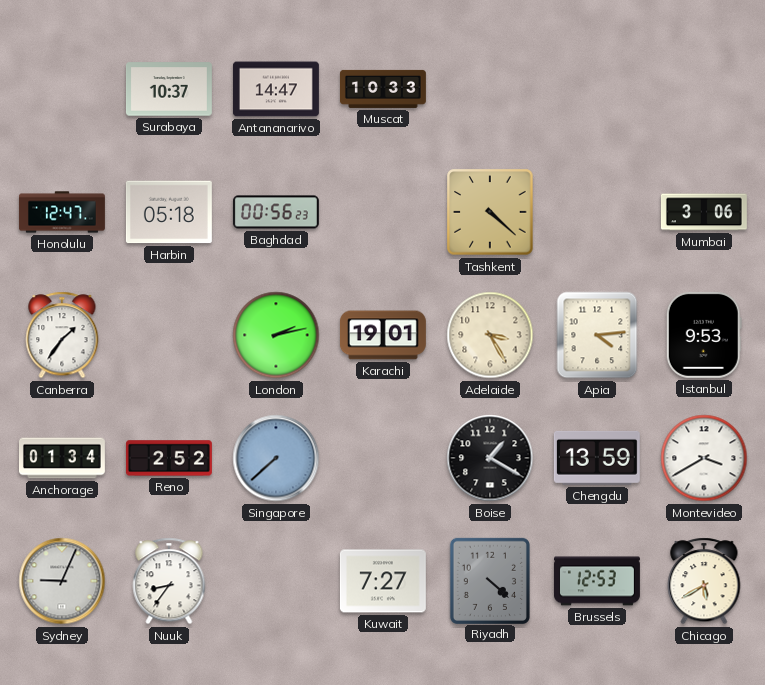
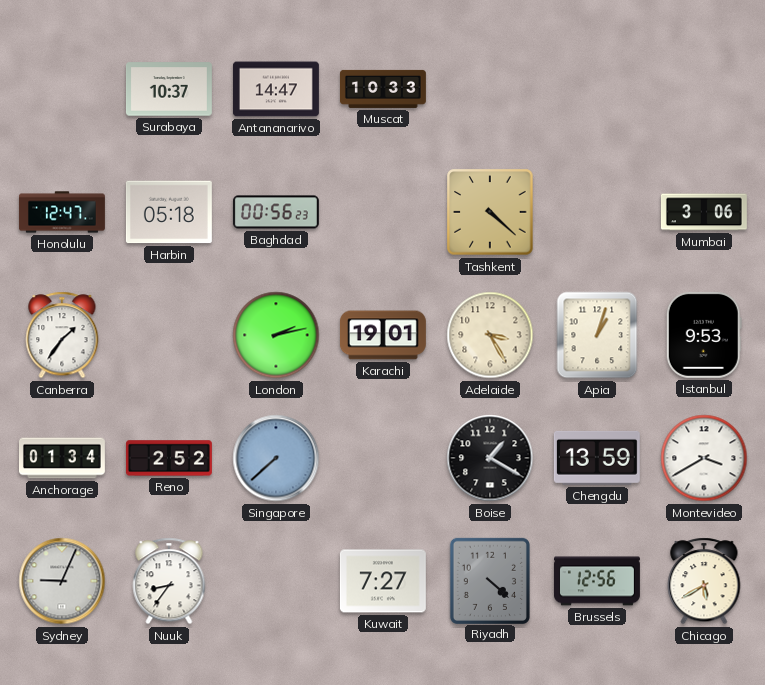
Apia: 4:14 -> 1:03 (597, 335)
Brussels: 12:53 -> 12:56 (597, 581)
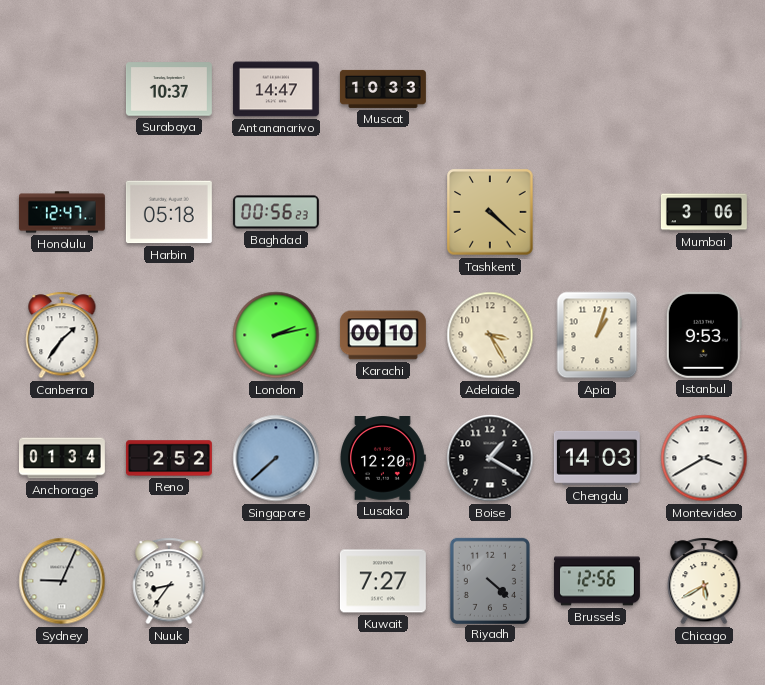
Karachi: 19:01 -> 00:10 (383, 335)
Lusaka: none -> 12:20 (383, 459)
Chengdu: 13:59 -> 14:03 (597, 458)
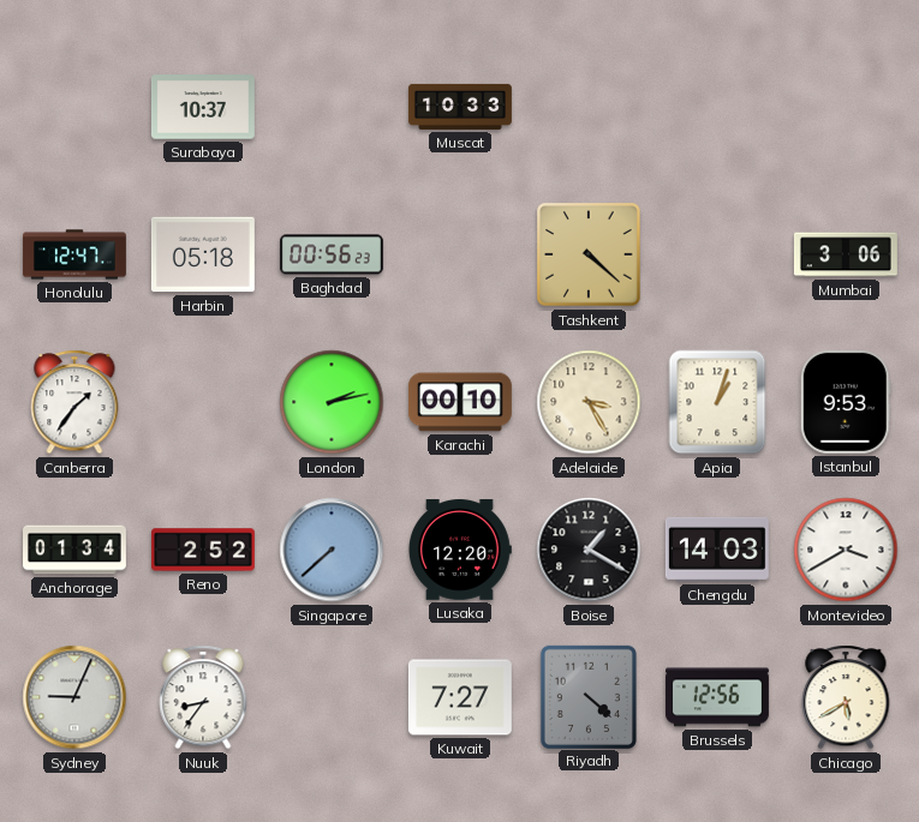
Antananarivo: 14:47 -> none (276, 89)
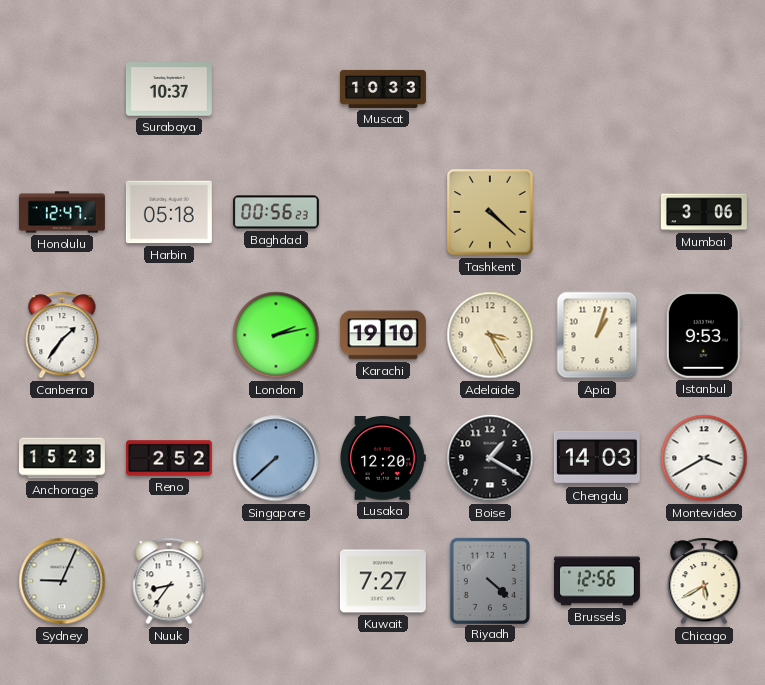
Karachi: 00:10 -> 19:10 (383, 335)
Anchorage: 01:34 -> 15:23 (63, 458)
